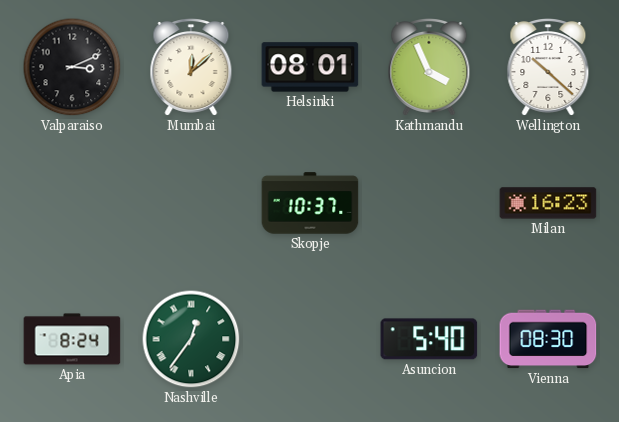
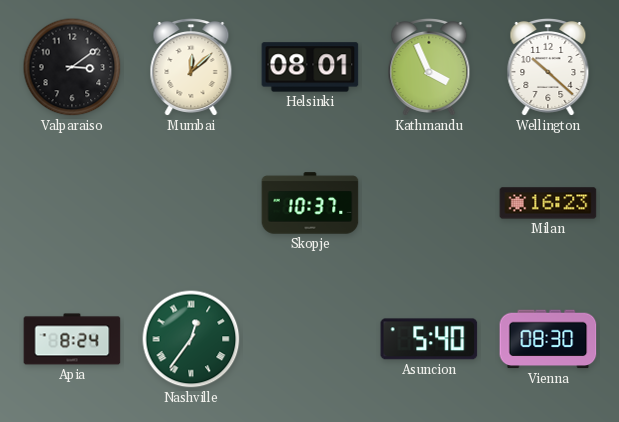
Valparaiso: 3:11 -> 3:09 (72, 67)
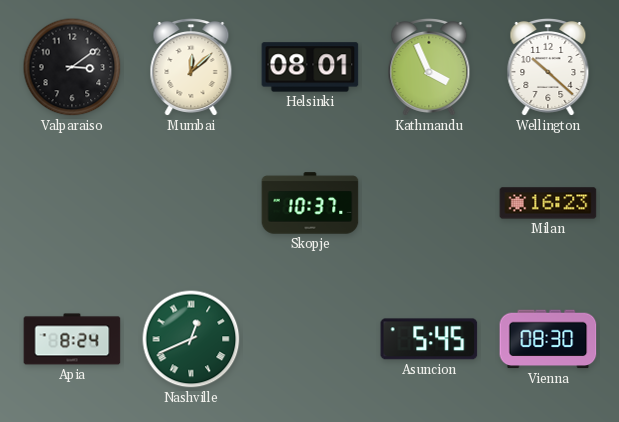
Nashville: 12:36 -> 12:41 (191, 339)
Asuncion: 5:40 -> 5:45 (429, 339)
